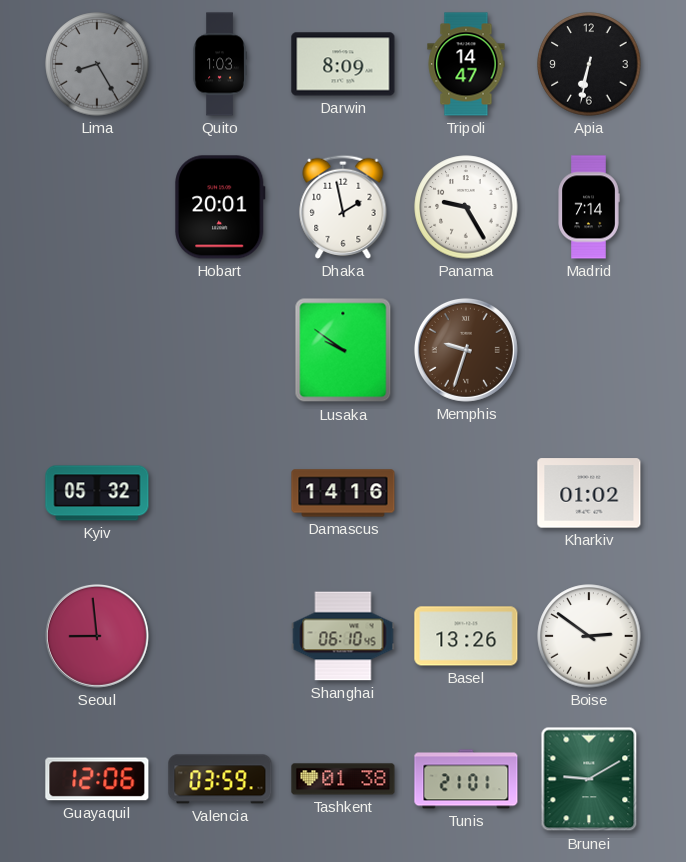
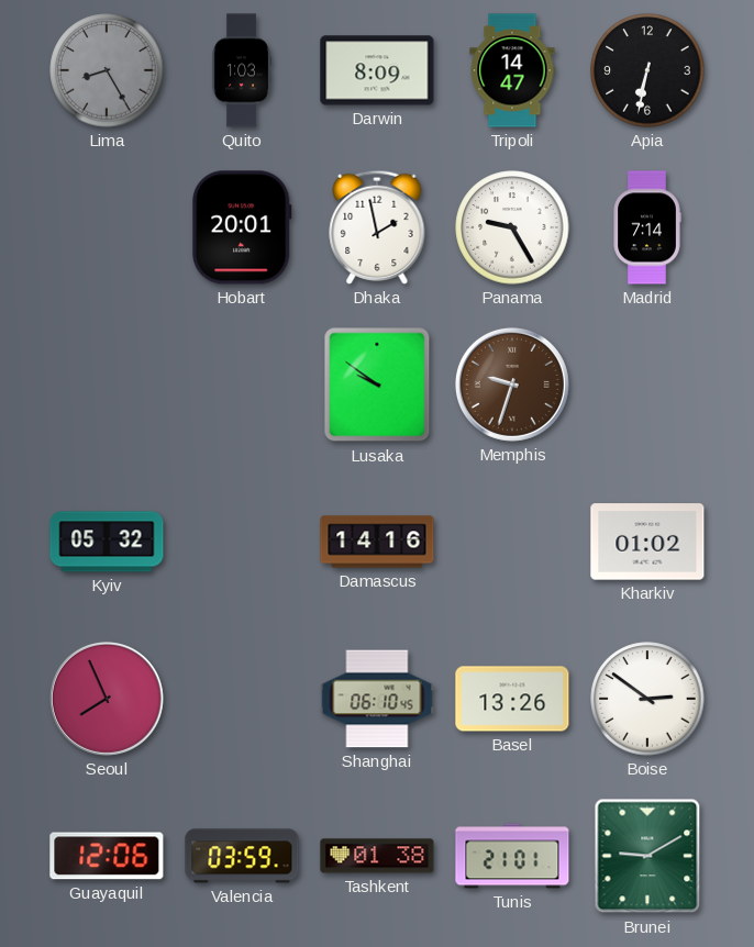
Seoul: 8:59 -> 7:56 (107, 699)
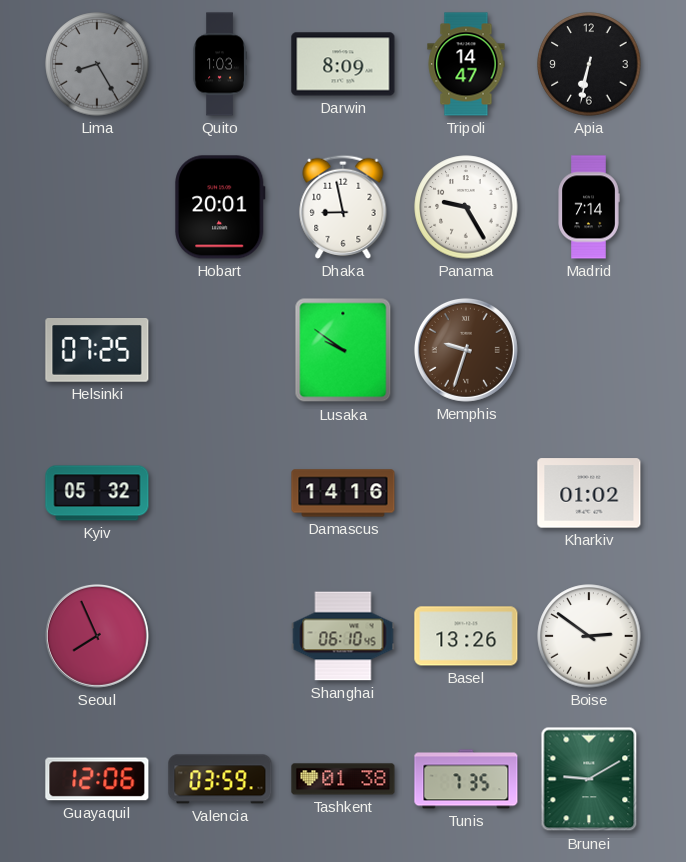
Dhaka: 1:58 -> 8:58 (343, 207)
Helsinki: none -> 07:25 (97, 350)
Tunis: 21:01 -> 7:35 (466, 779)
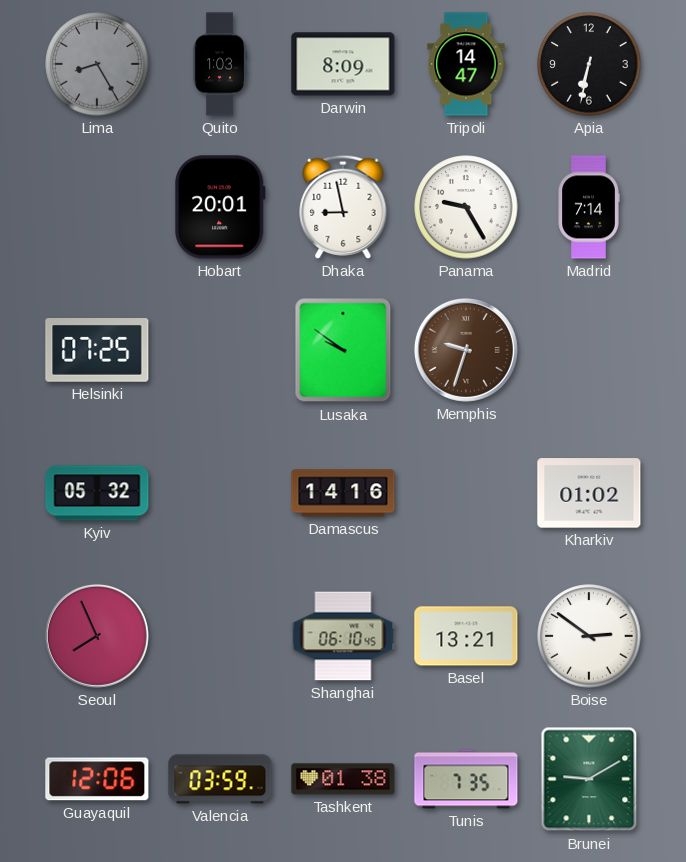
Basel: 13:26 -> 13:21 (466, 636)
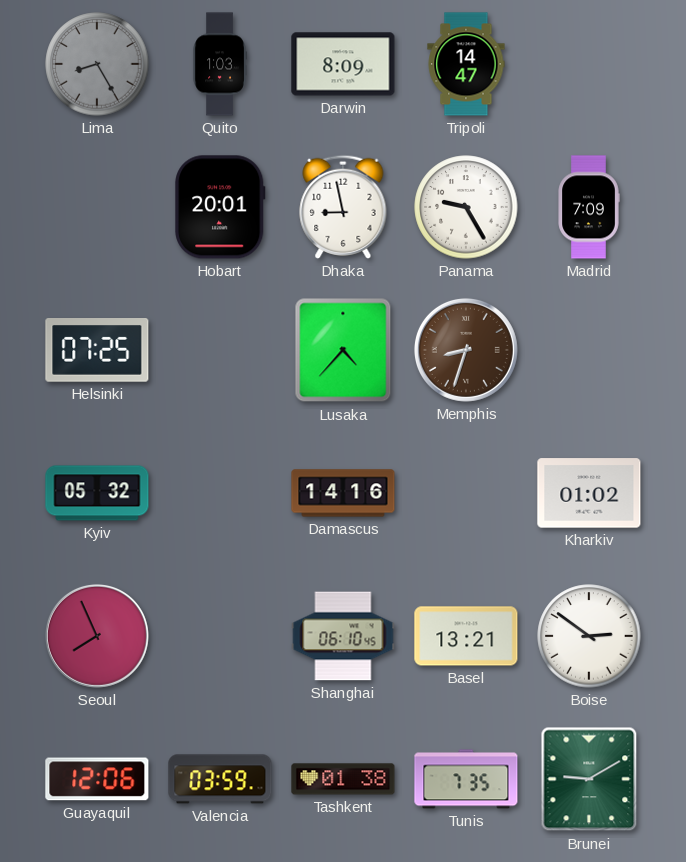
Apia: 6:32 -> none (589, 64)
Madrid: 7:14 -> 7:09 (589, 207)
Lusaka: 9:51 -> 4:37 (343, 350)
Memphis: 9:33 -> 8:33 (466, 350)
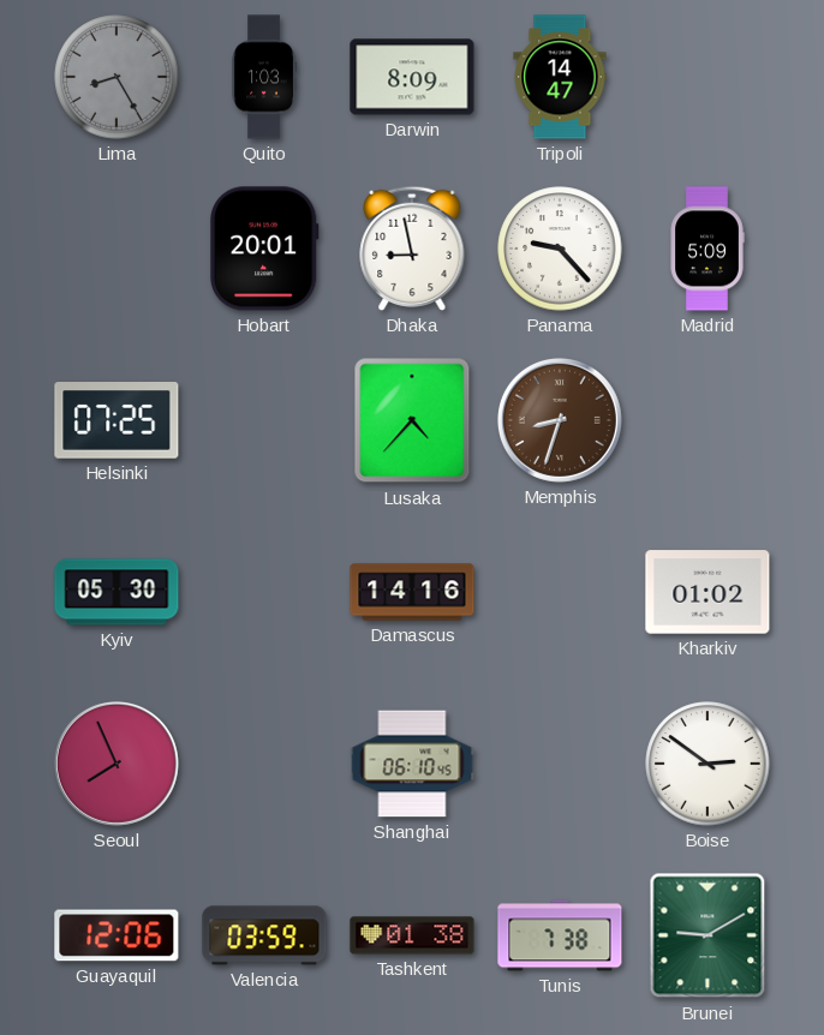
Panama: 9:25 -> 9:23 (560, 249)
Madrid: 7:09 -> 5:09 (707, 249)
Kyiv: 05:32 -> 05:30 (117, 592)
Basel: 13:21 -> none (466, 636)
Tunis: 7:35 -> 7:38 (560, 935)
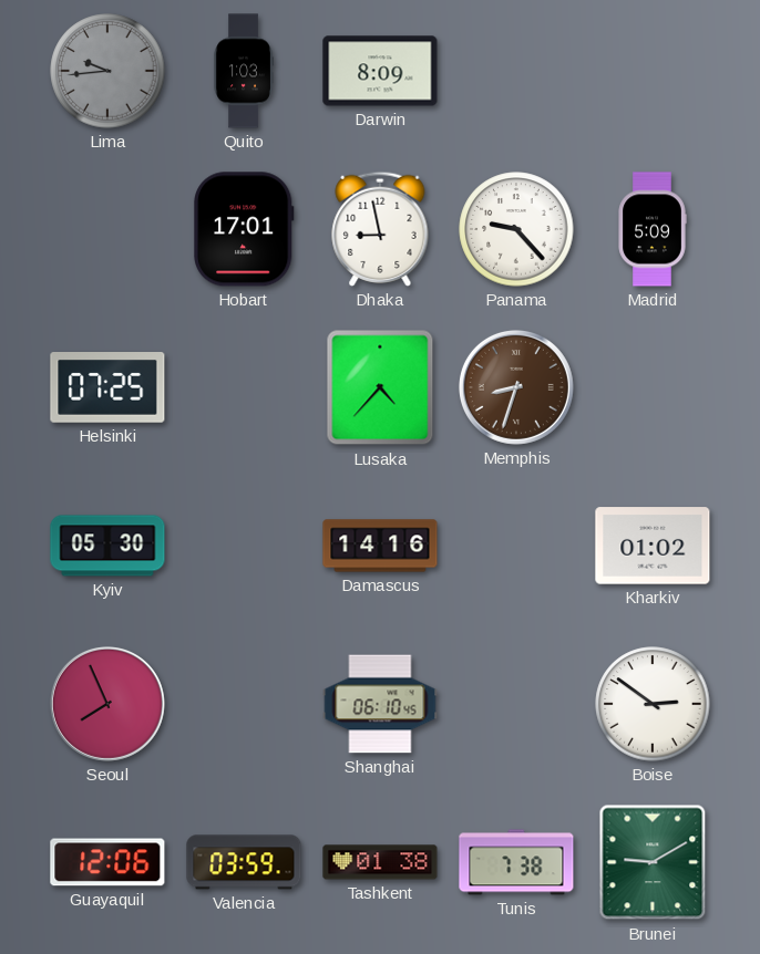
Lima: 8:25 -> 9:44 (107, 71)
Tripoli: 14:47 -> none (560, 77)
Hobart: 20:01 -> 17:01 (245, 229)
